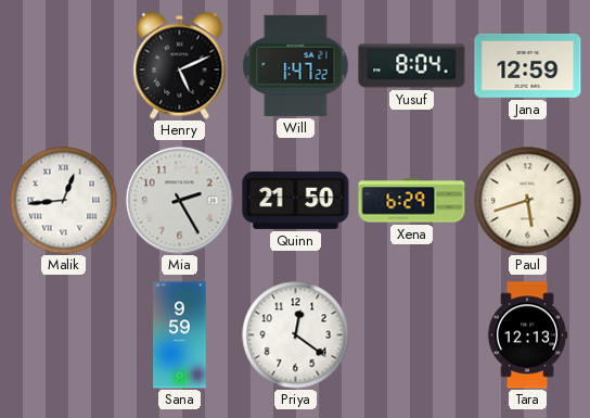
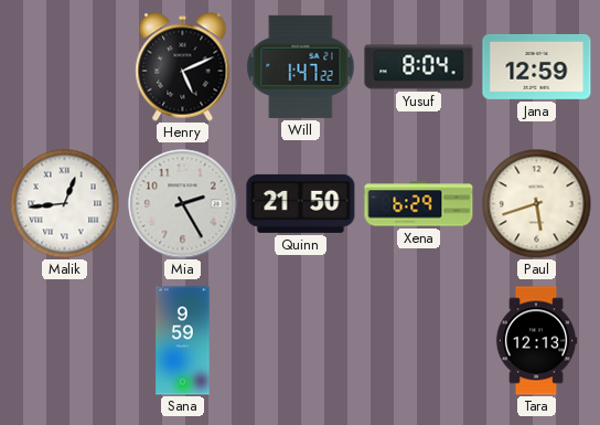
Priya: 12:21 -> none (296, 335)
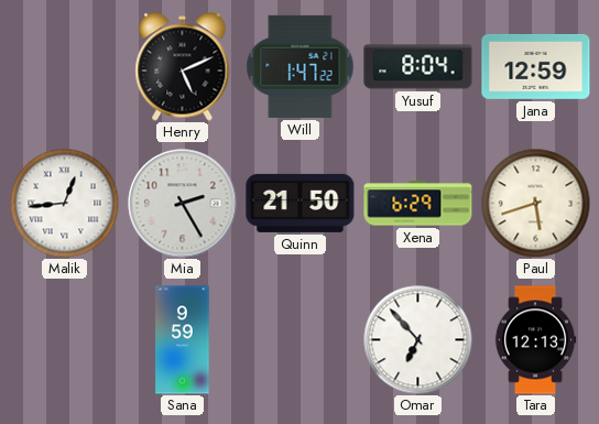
Omar: none -> 6:53 (418, 340)
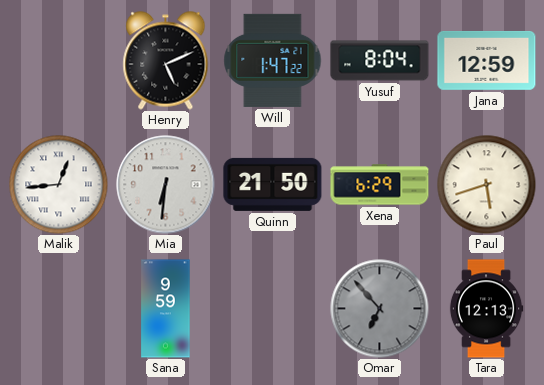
Mia: 2:25 -> 6:31 (166, 185)
Omar dial: white -> grey (380, 309)
